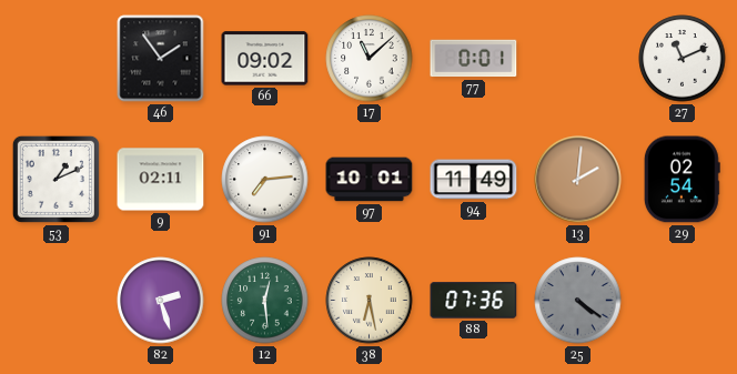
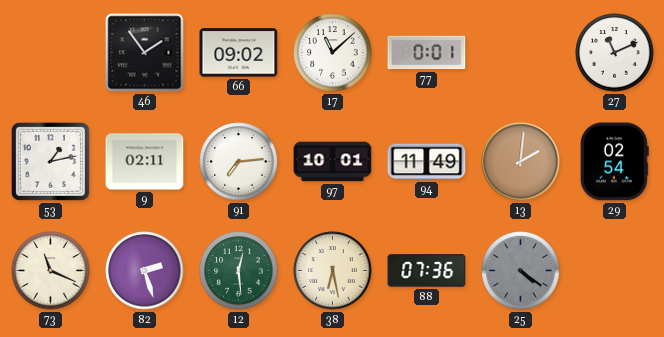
53: 1:11 -> 1:13 (50, 161)
73: none -> 11:19 (51, 271)
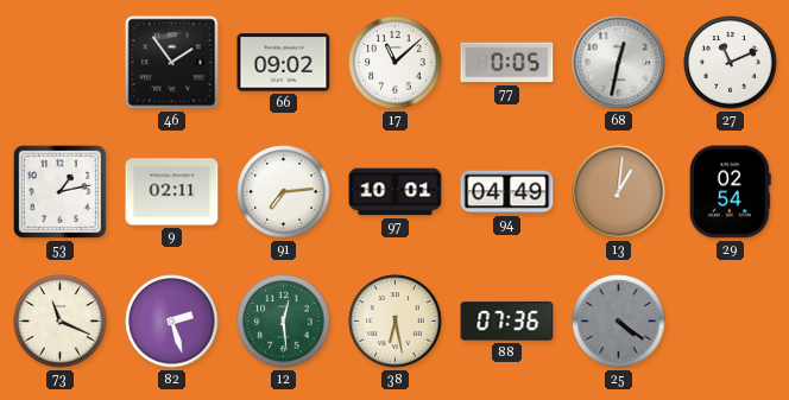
77: 0:01 -> 0:05 (507, 63)
68: none -> 12:32 (619, 63)
94: 11:49 -> 04:49 (507, 192)
13: 2:01 -> 1:01 (619, 192)
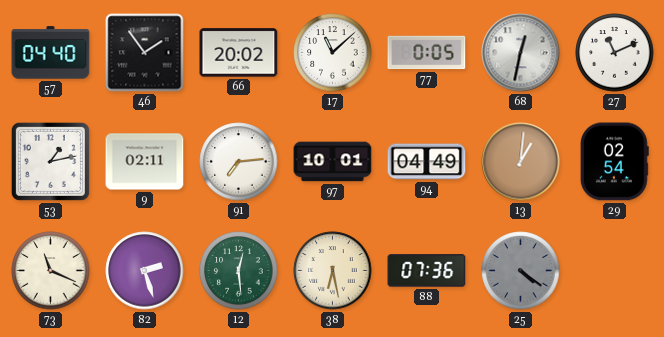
57: none -> 04:40 (51, 53)
66: 09:02 -> 20:02 (239, 53)
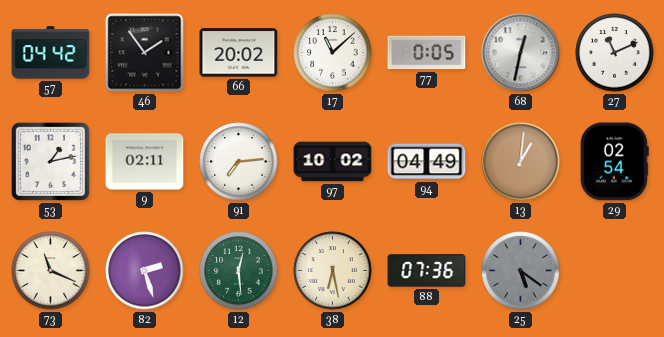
57: 04:40 -> 04:42 (51, 53)
97: 10:01 -> 10:02 (333, 162)
25: 4:21 -> 5:21 (521, 271)
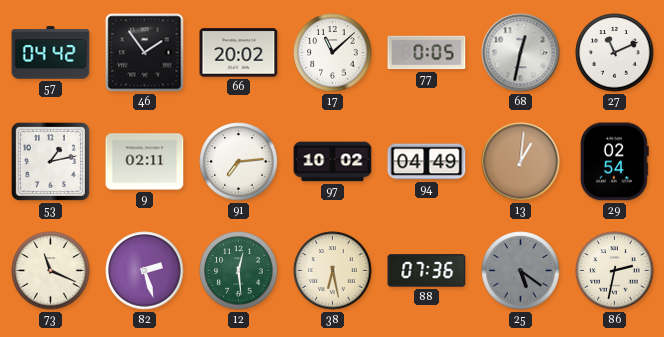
86: none -> 2:32 (615, 271)
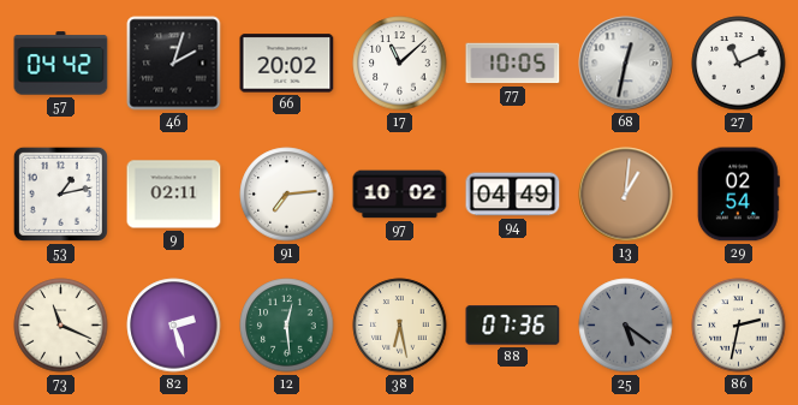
46: 1:54 -> 2:03 (174, 64)
77: 0:05 -> 10:05 (513, 64)
